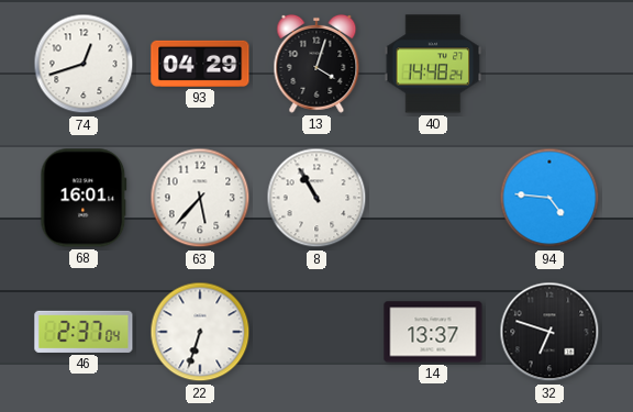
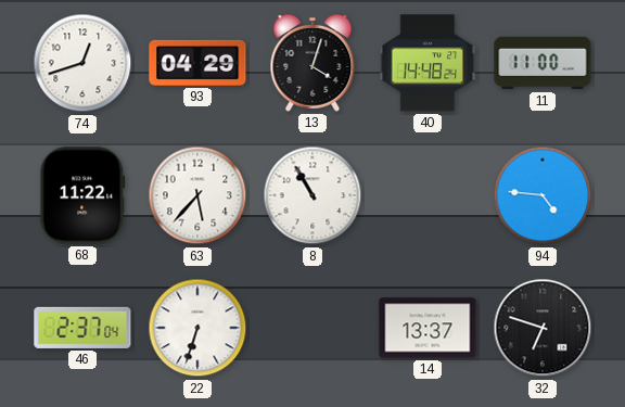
11: none -> 11:00 (543, 63)
68: 16:01 -> 11:22 (82, 195)
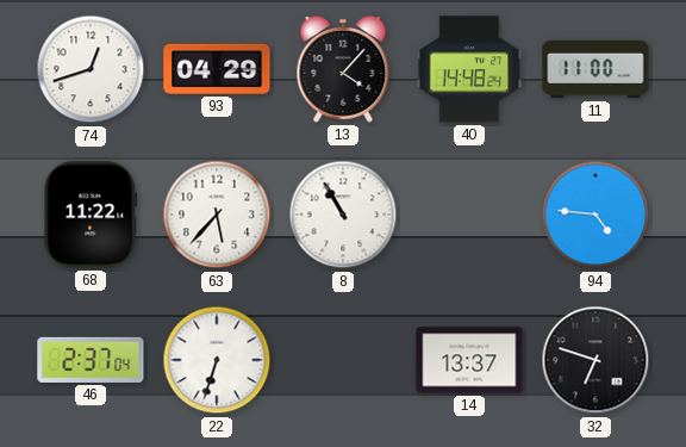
13: 4:03 -> 4:07 (343, 69)
